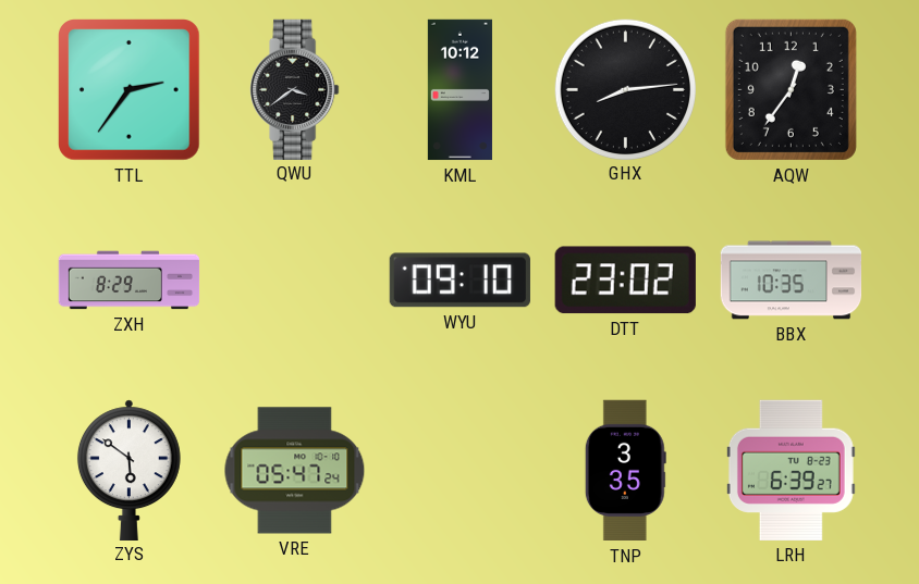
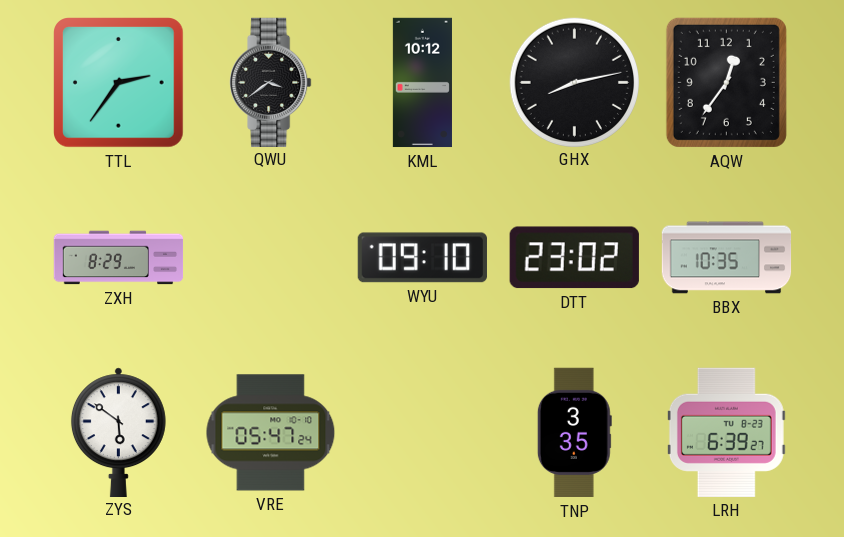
GHX: 8:14 -> 8:13 (574, 82)
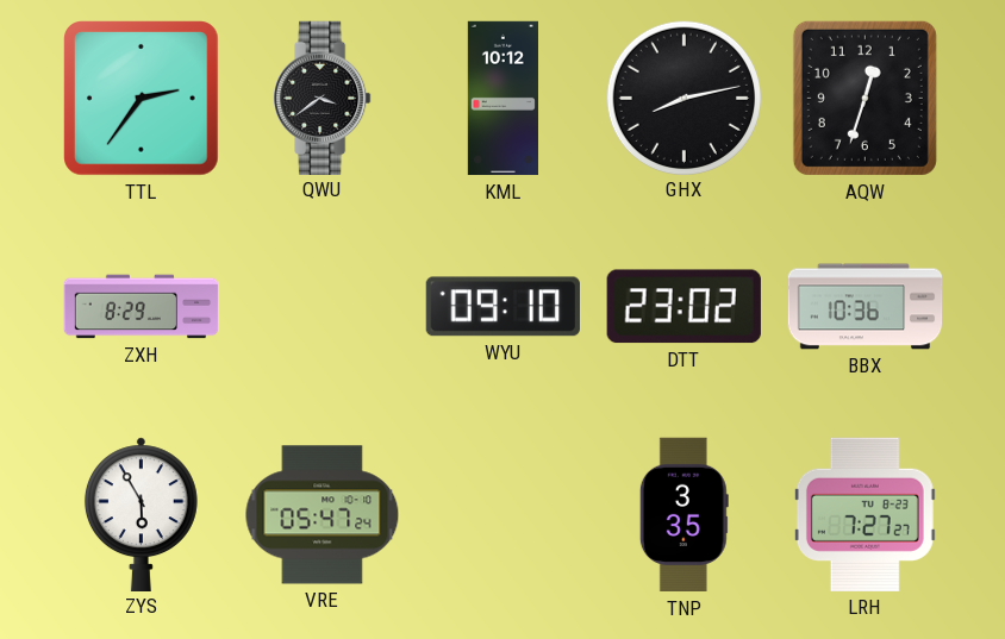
AQW: 12:36 -> 12:33 (864, 98)
BBX: 10:35 -> 10:36 (866, 307)
ZYS: 5:51 -> 5:55 (141, 514)
LRH: 6:39 -> 7:27 (864, 514)
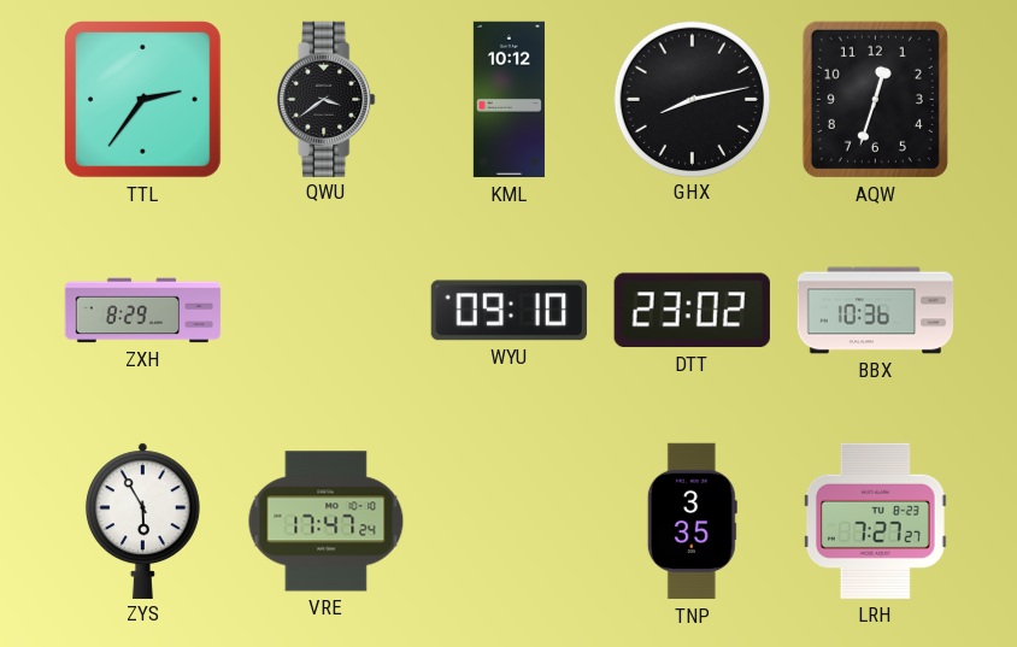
VRE: 05:47 -> 17:47 (327, 522)
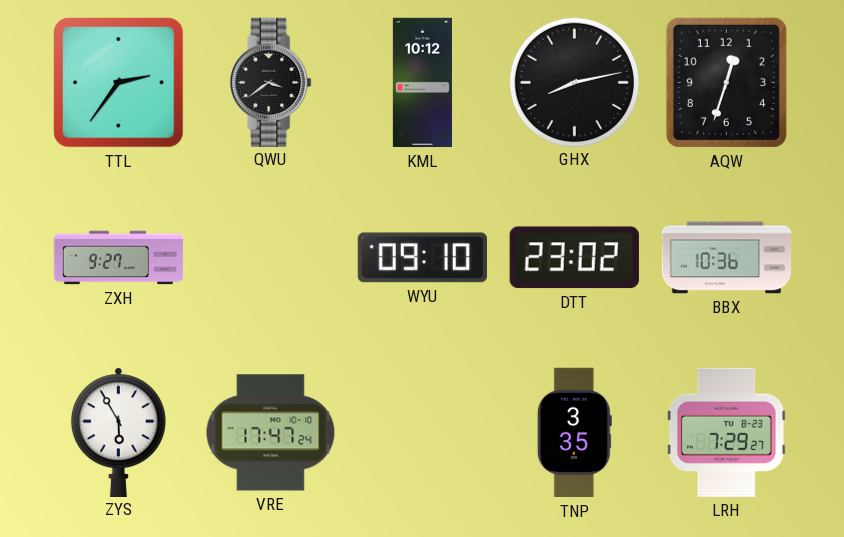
ZXH: 8:29 -> 9:27 (119, 258)
LRH: 7:27 -> 7:29 (726, 432)
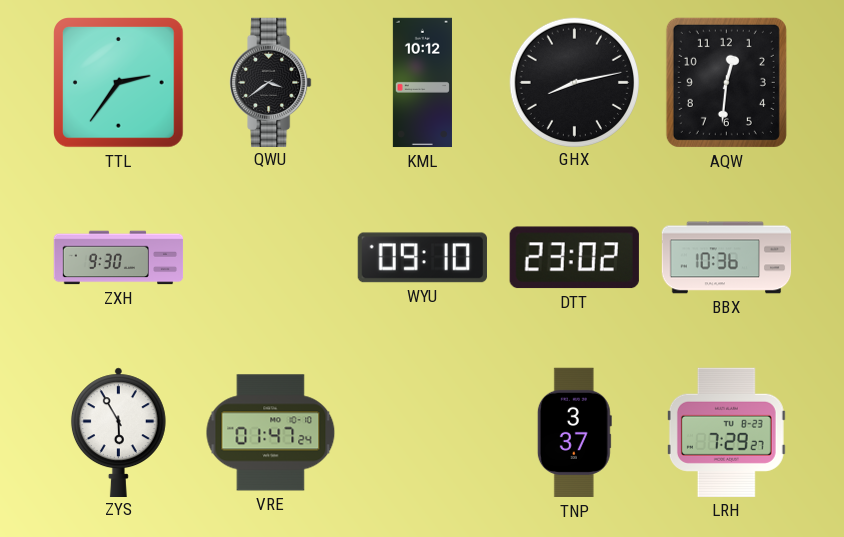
AQW: 12:33 -> 12:31 (726, 82)
ZXH: 9:27 -> 9:30 (119, 258)
VRE: 17:47 -> 01:47 (271, 433)
TNP: 3:35 -> 3:37 (574, 433)
